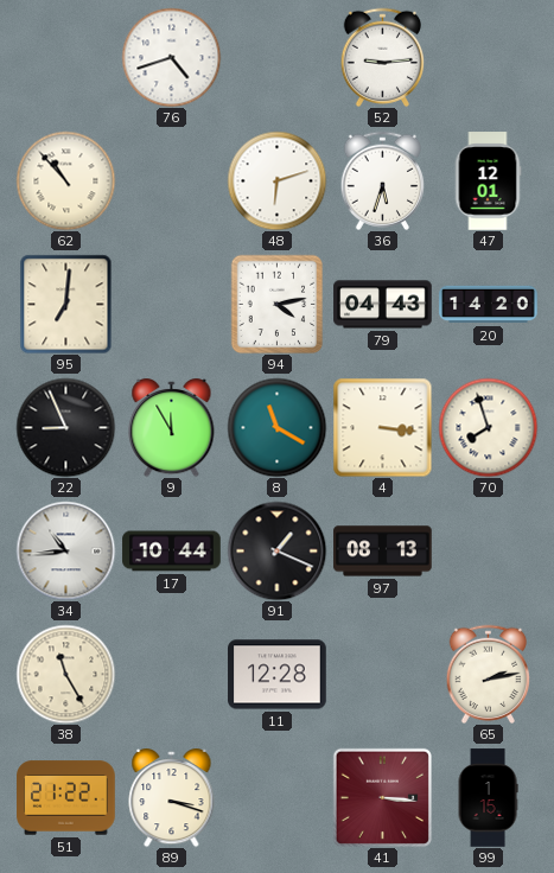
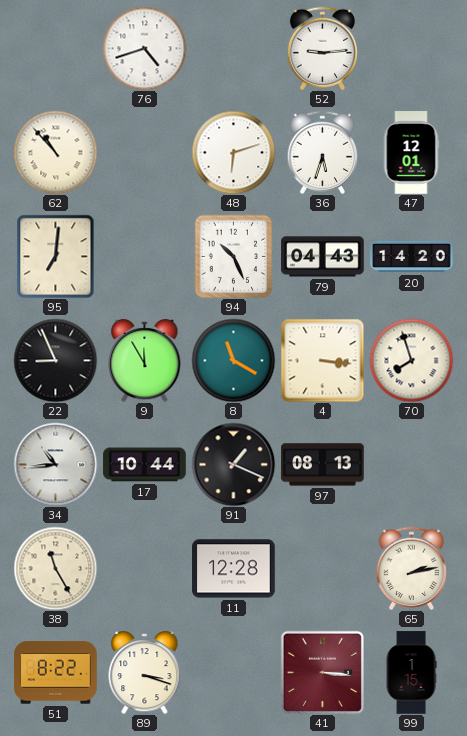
94: 4:13 -> 10:26 (234, 256)
51: 21:22 -> 8:22 (56, 673)
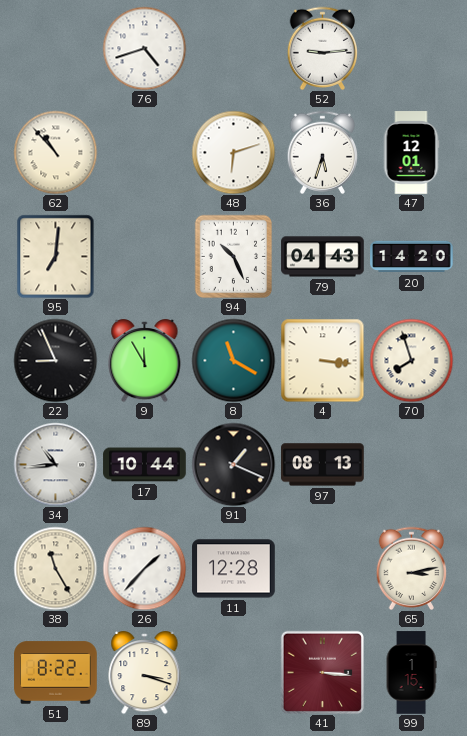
26: none -> 1:37 (144, 568)
65: 2:13 -> 3:13 (412, 568)
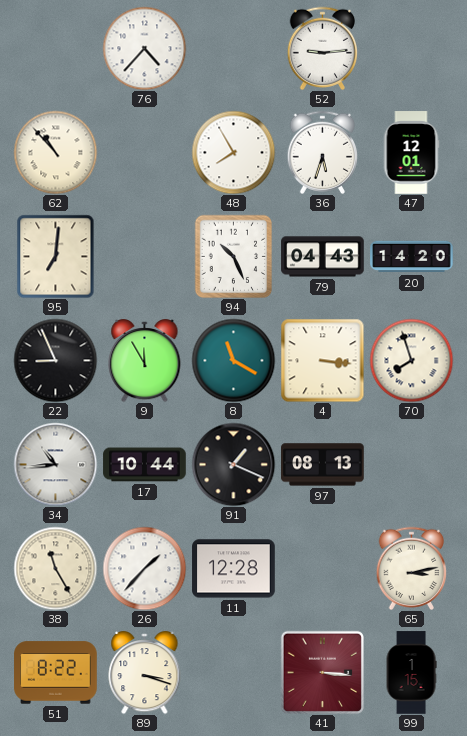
76: 4:42 -> 4:37 (144, 48)
48: 6:12 -> 7:55 (233, 152)
